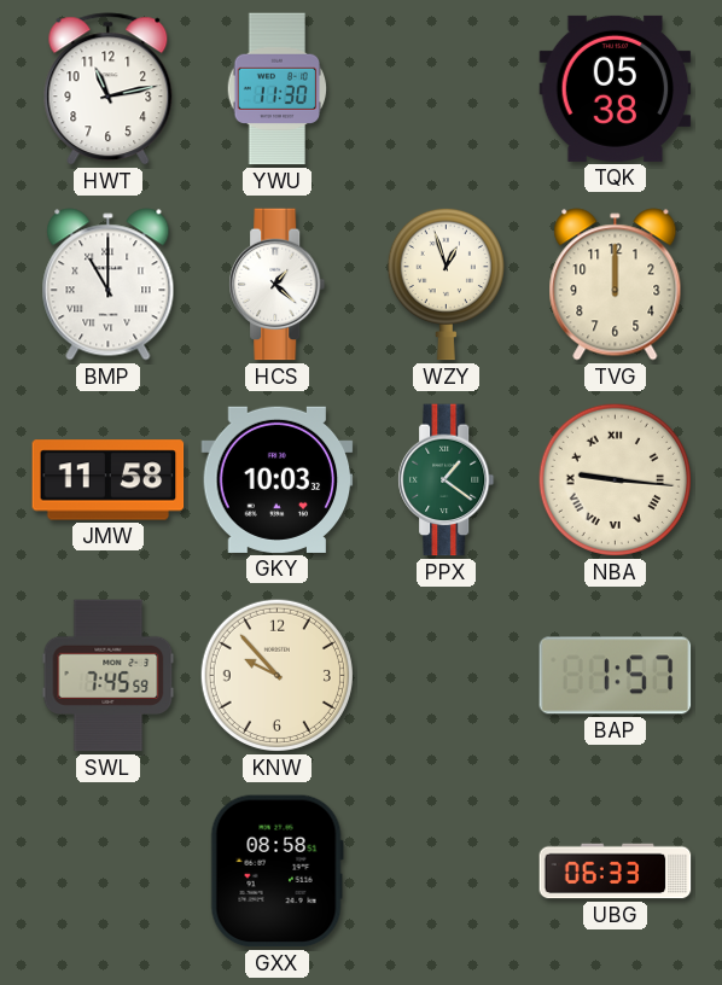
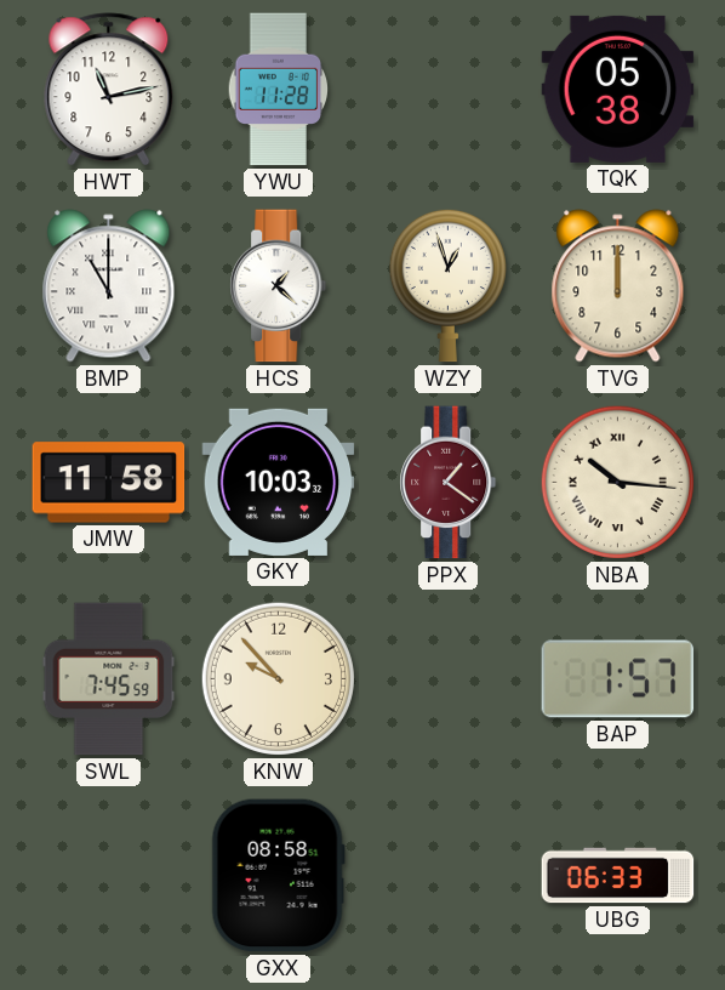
YWU: 11:30 -> 11:28 (279, 90)
PPX dial: green -> burgundy (449, 483)
NBA: 9:16 -> 10:16 (617, 482)
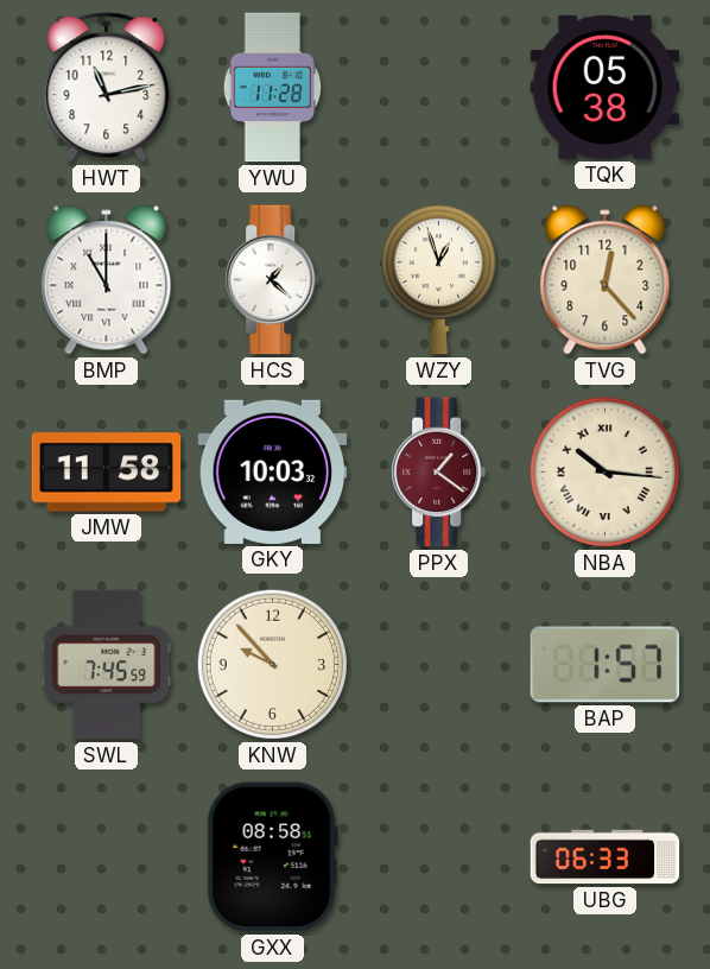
TVG: 12:00 -> 12:23 (606, 280)
